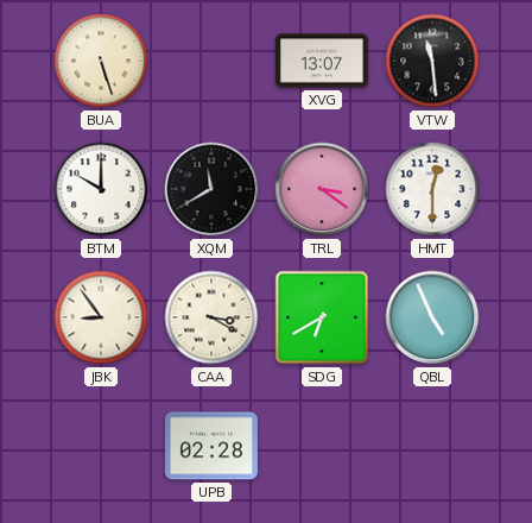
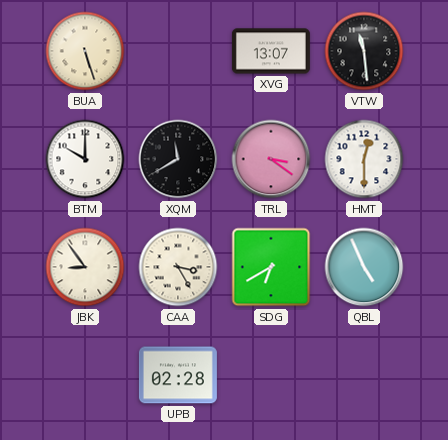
CAA: 3:20 -> 3:25 (178, 267)
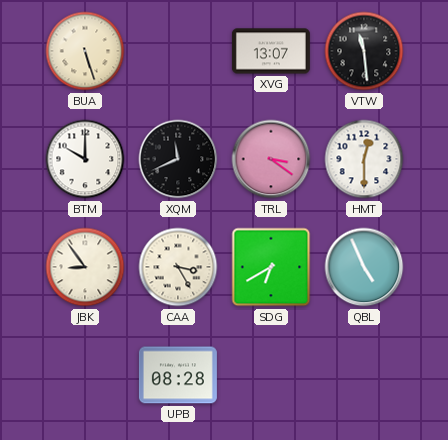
XQM: 11:40 -> 11:41 (178, 159)
UPB: 02:28 -> 08:28 (178, 375)
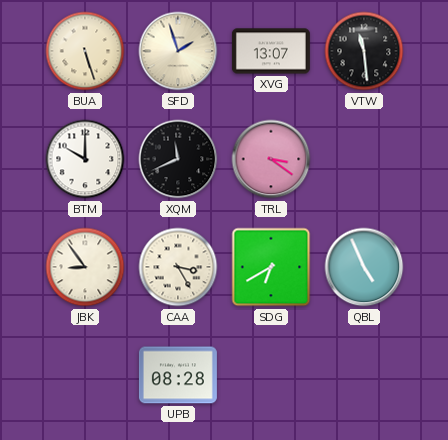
SFD: none -> 1:57 (178, 51)
HMT: 12:30 -> none (364, 159)
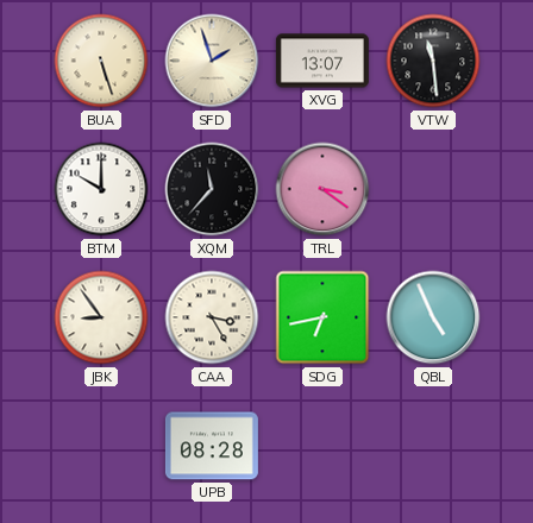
XQM: 11:41 -> 11:37 (212, 189)
SDG: 6:40 -> 6:43 (322, 317)
